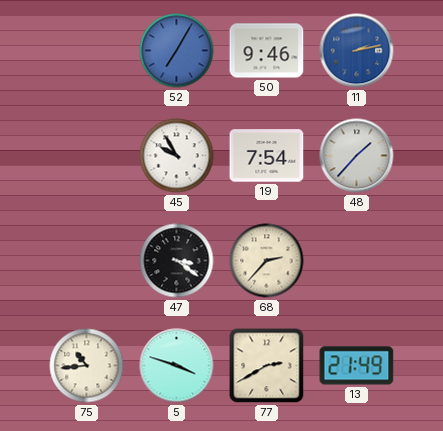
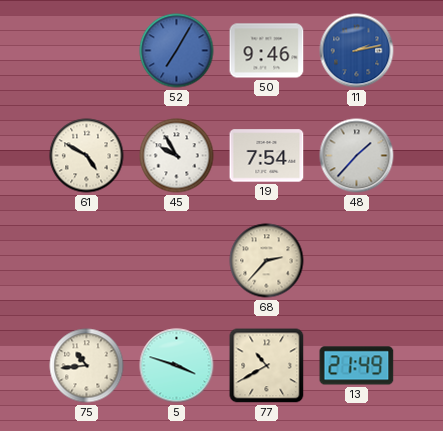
61: none -> 4:50 (87, 156)
47: 3:21 -> none (177, 261)
77: 2:40 -> 10:40 (267, 366)
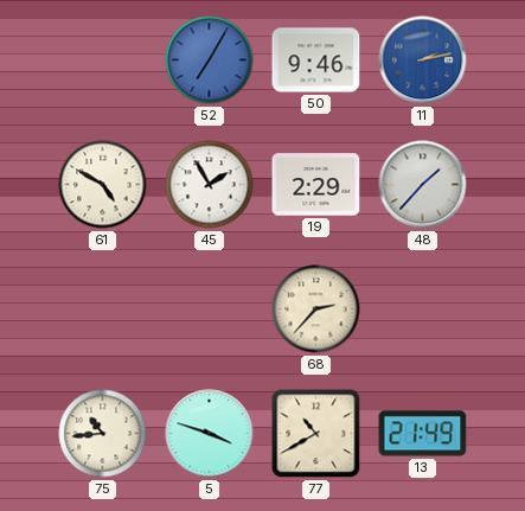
45: 9:55 -> 1:55 (210, 185)
19: 7:54 -> 2:29 (316, 185)
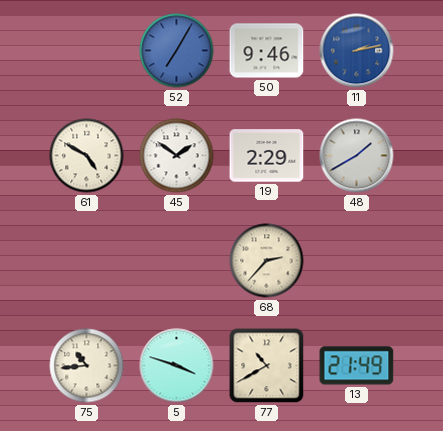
45: 1:55 -> 1:51 (177, 156)
48: 1:37 -> 1:40 (357, 156)
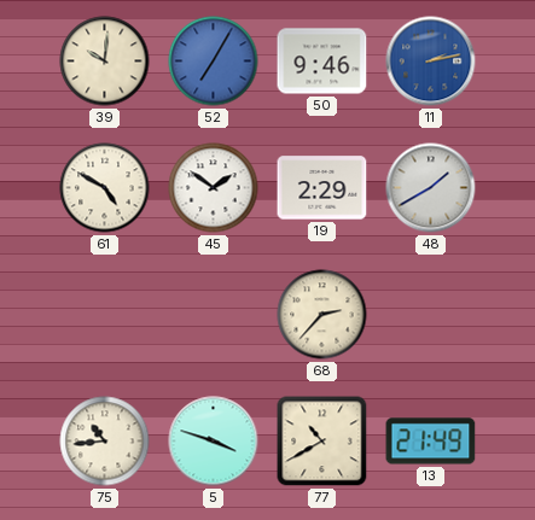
39: none -> 10:01 (105, 62)
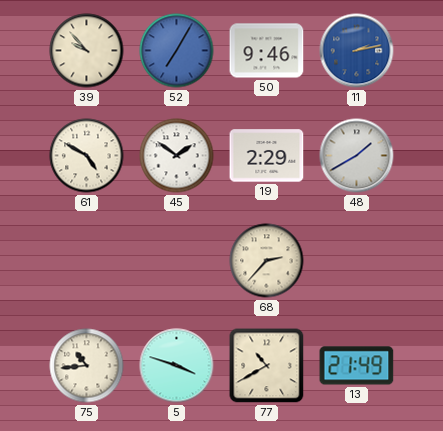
39: 10:01 -> 9:53 (87, 51)
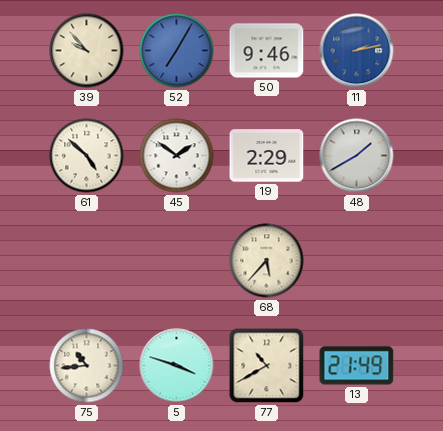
61: 4:50 -> 4:52 (87, 156)
68: 2:37 -> 5:37 (267, 261)
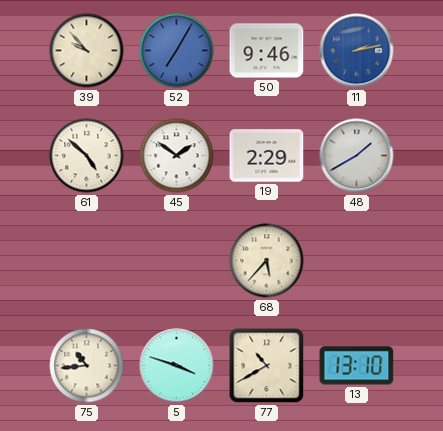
13: 21:49 -> 13:10 (357, 366)
